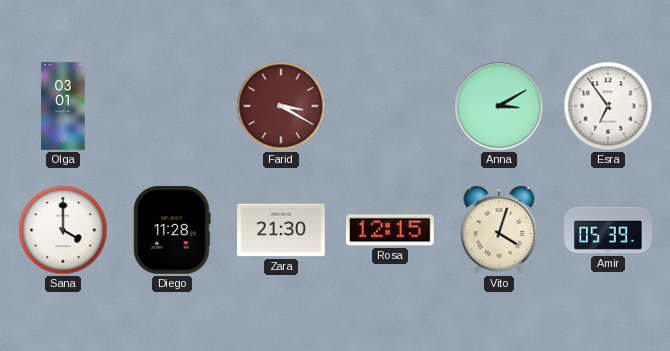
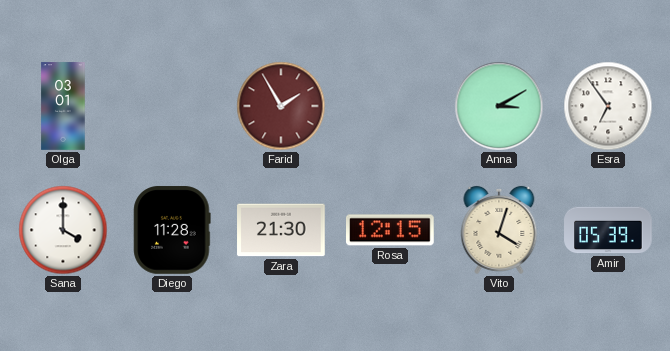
Farid: 3:20 -> 1:55 (281, 106)
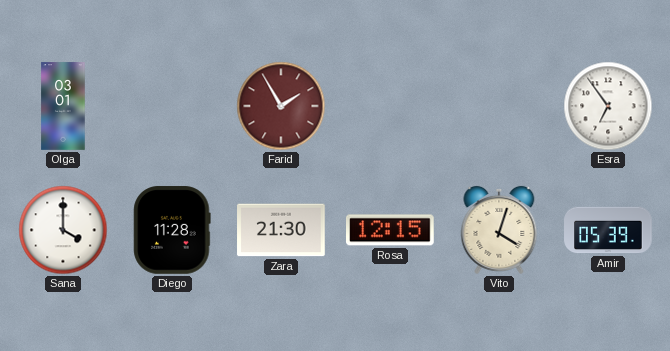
Anna: 3:10 -> none (499, 106)
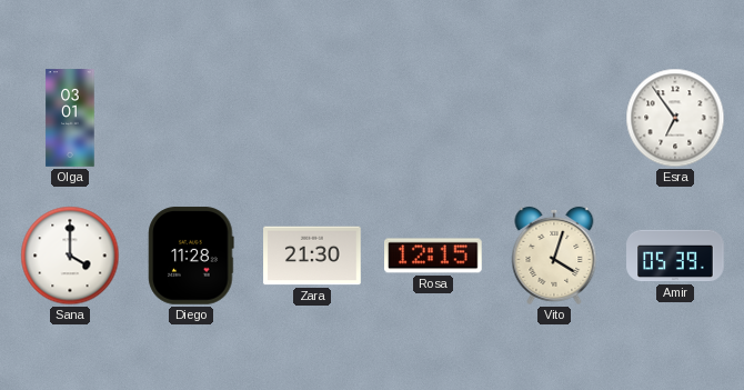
Farid: 1:55 -> none (281, 106)
